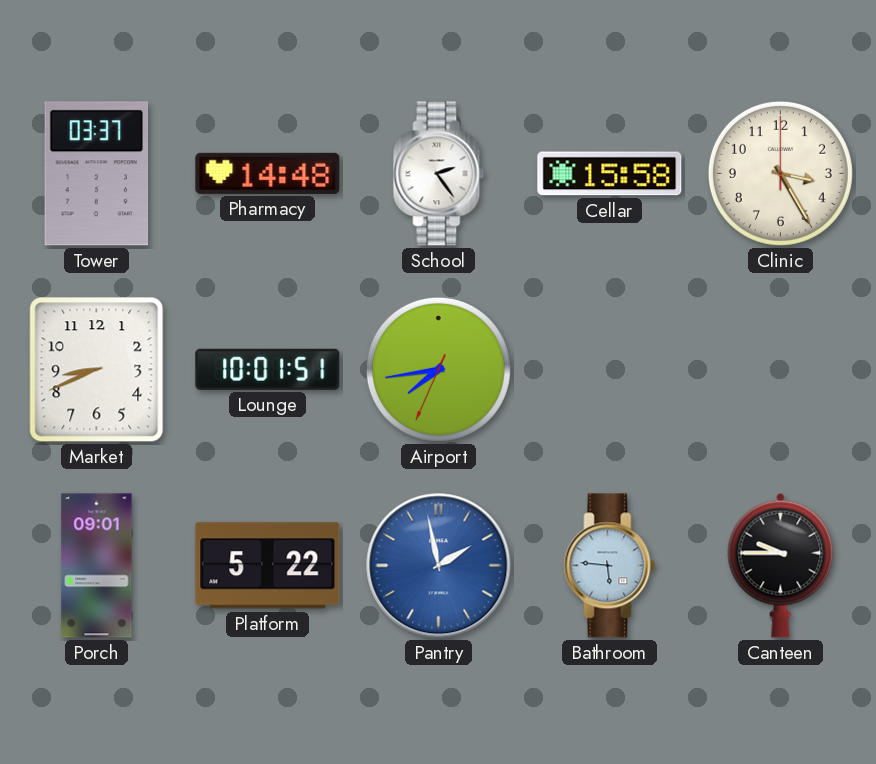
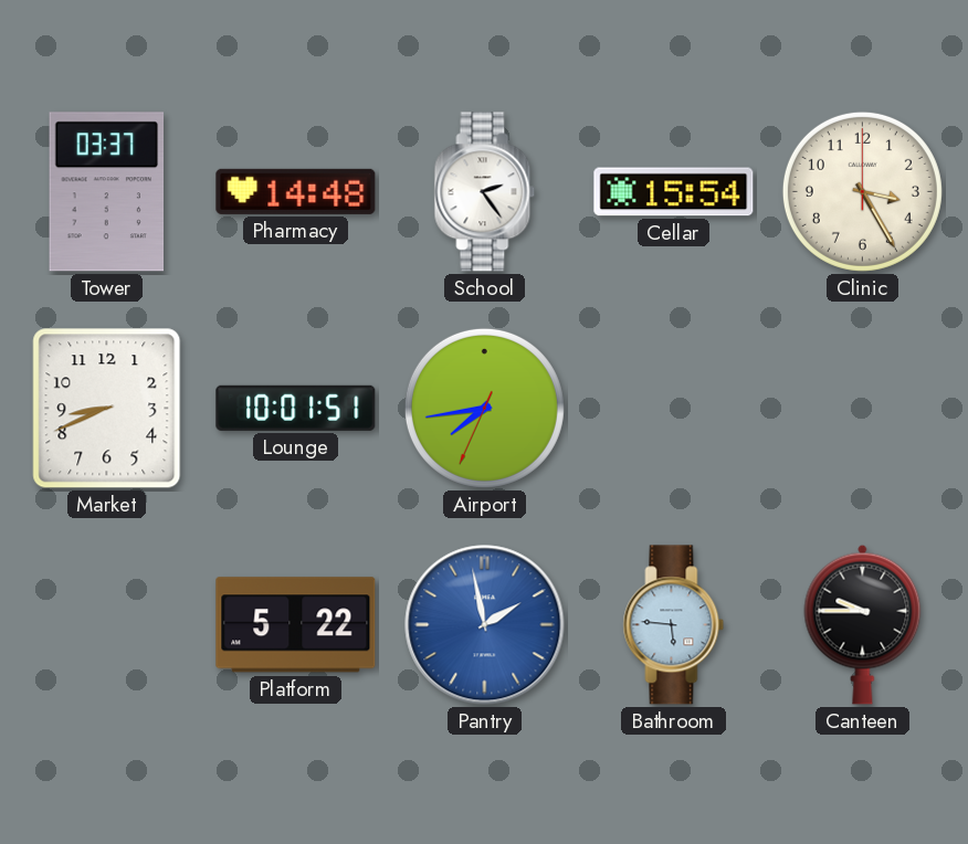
Cellar: 15:58 -> 15:54 (674, 192)
Porch: 09:01 -> none (97, 566)
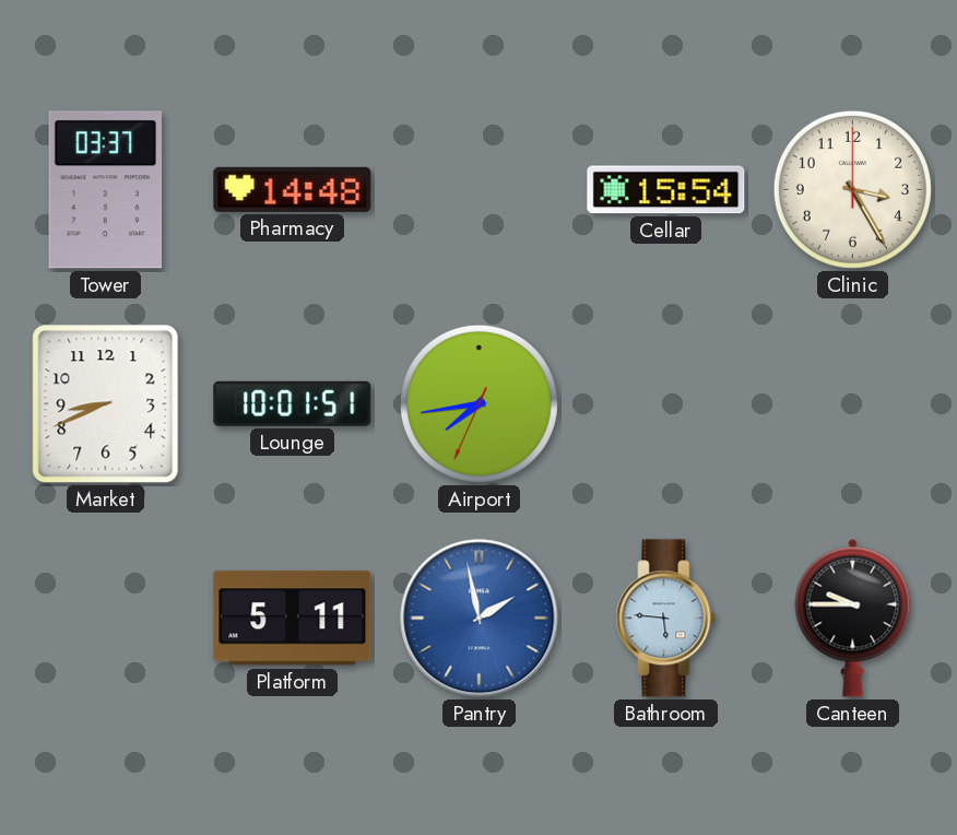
School: 2:24 -> none (485, 192)
Platform: 5:22 -> 5:11 (293, 619)
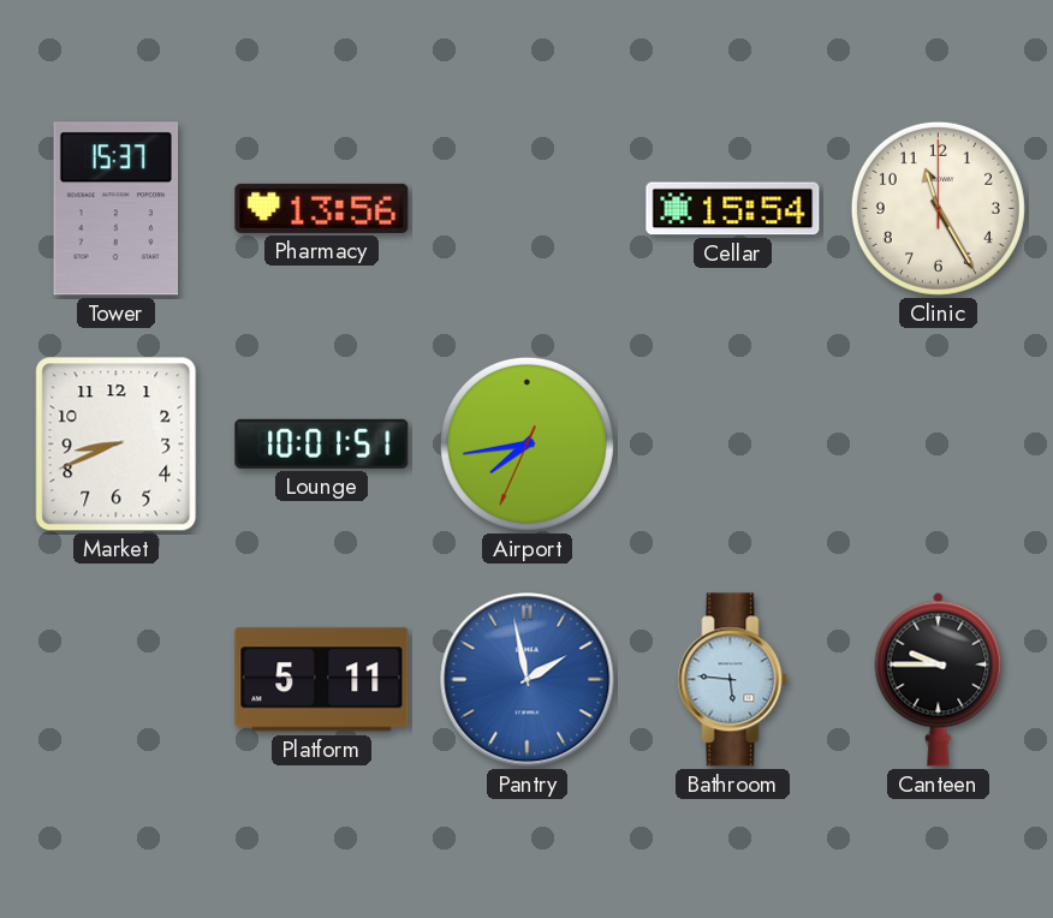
Tower: 03:37 -> 15:37 (117, 209)
Pharmacy: 14:48 -> 13:56 (322, 208)
Clinic: 3:25 -> 11:25 (938, 208)
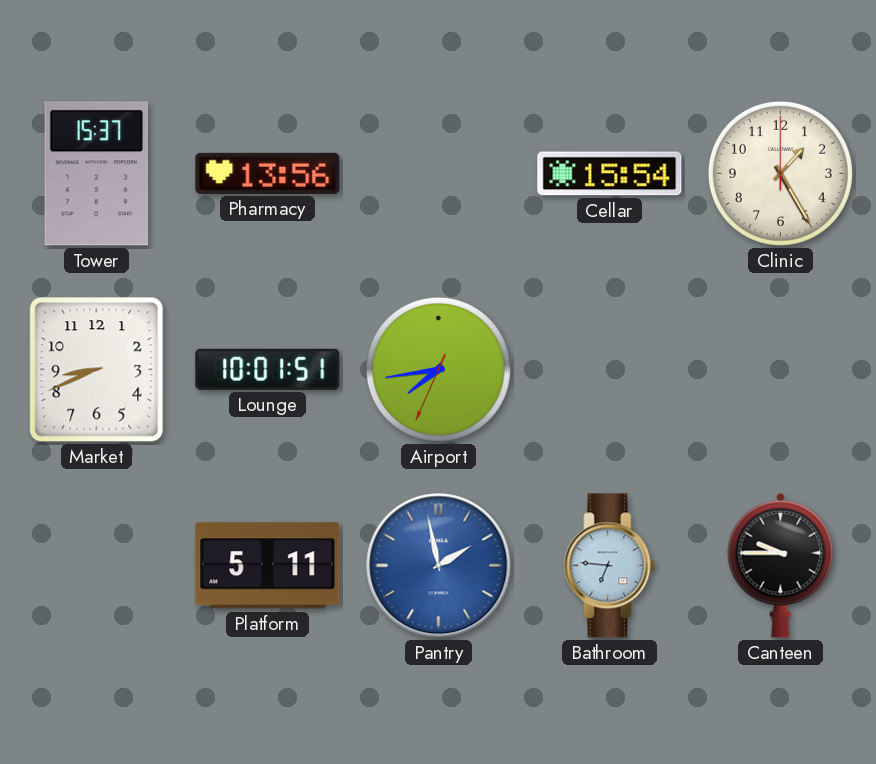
Clinic: 11:25 -> 1:25 (780, 173)
Bathroom: 5:46 -> 6:46 (610, 566)
